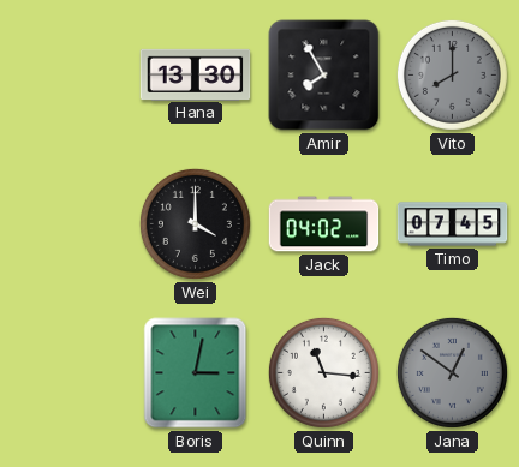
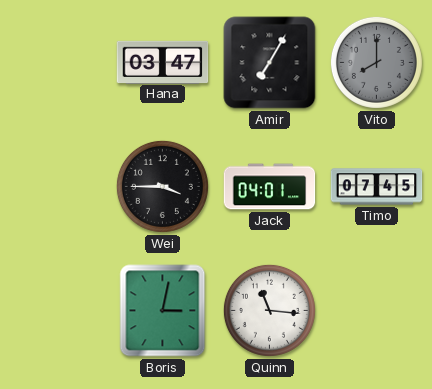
Hana: 13:30 -> 03:47 (163, 62)
Amir: 7:55 -> 7:05 (270, 63)
Wei: 4:00 -> 3:45 (162, 186)
Jack: 04:02 -> 04:01 (270, 187)
Jana: 12:51 -> none (452, 372)
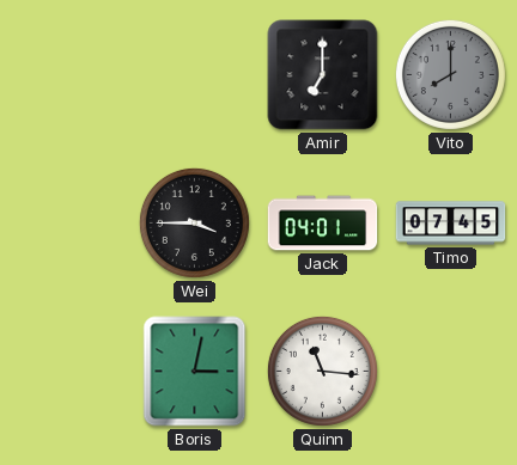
Hana: 03:47 -> none (163, 62)
Amir: 7:05 -> 7:00 (323, 75)
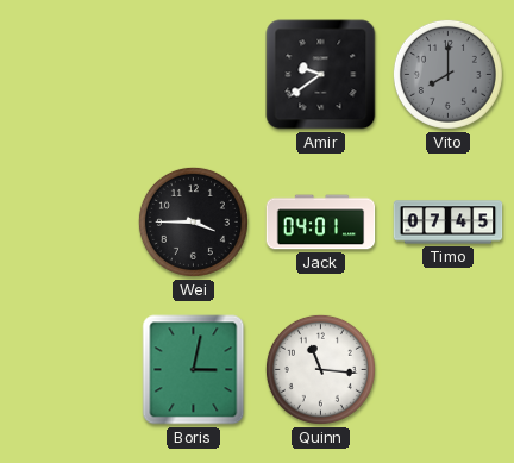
Amir: 7:00 -> 9:39 (321, 75)
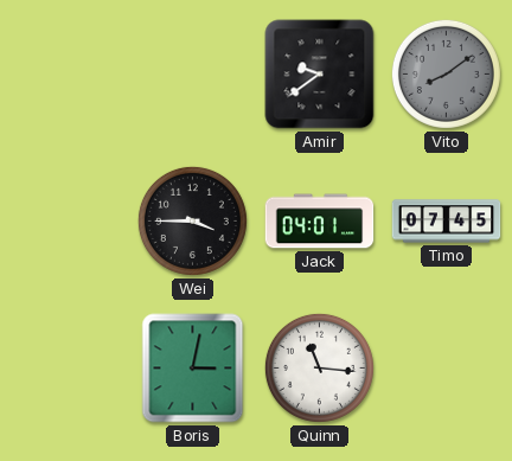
Vito: 8:00 -> 8:09 (446, 73)
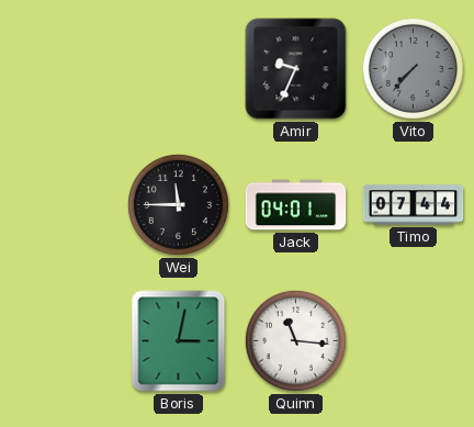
Amir: 9:39 -> 9:34 (296, 69)
Vito: 8:09 -> 7:37 (413, 68)
Wei: 3:45 -> 11:45 (178, 204)
Timo: 07:45 -> 07:44 (414, 205)
